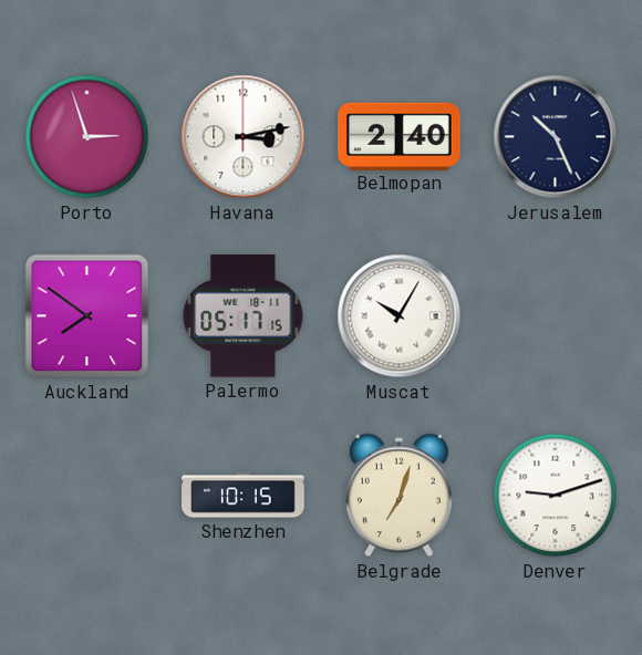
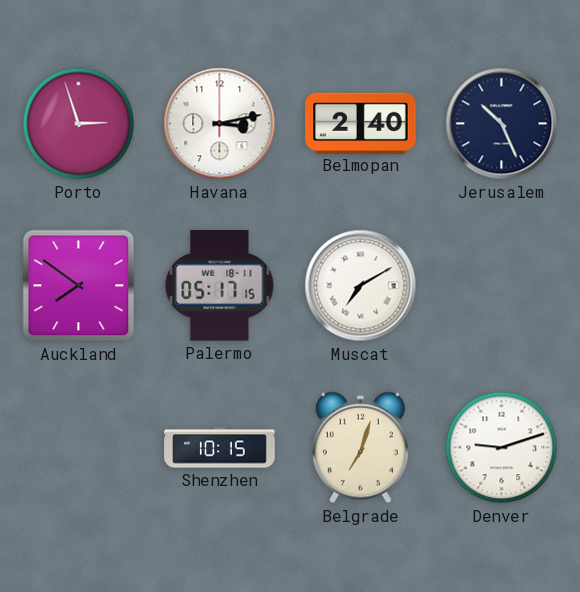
Muscat: 10:05 -> 7:10 (361, 286)
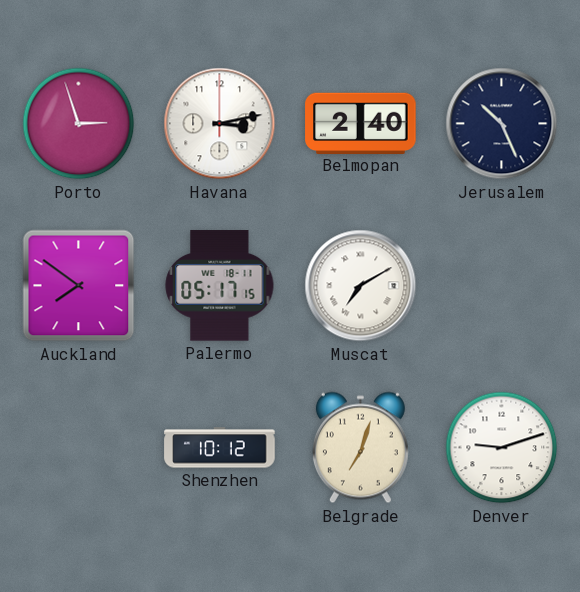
Shenzhen: 10:15 -> 10:12 (220, 448)
